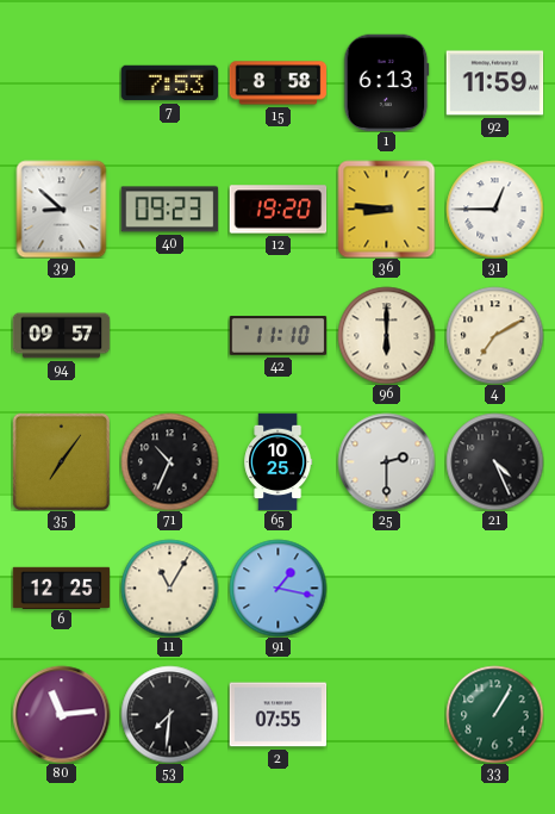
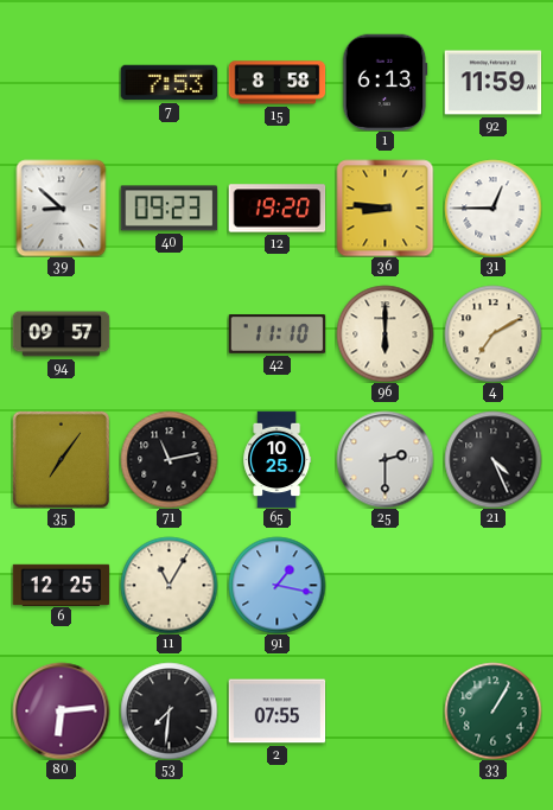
71: 10:34 -> 11:13 (169, 459)
80: 11:14 -> 6:14 (61, 710)
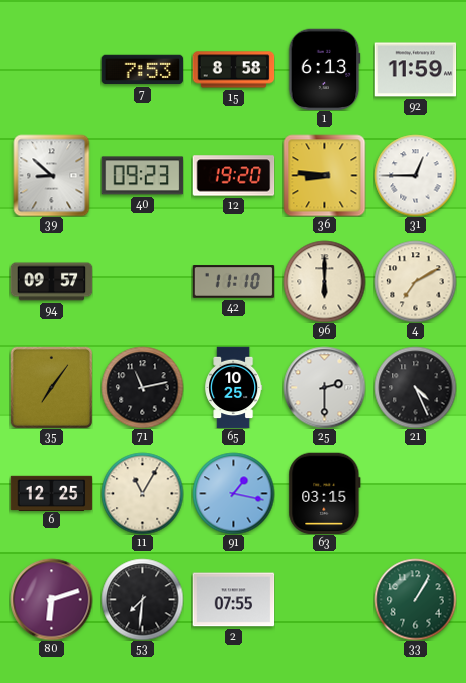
63: none -> 03:15 (325, 493)
80: 6:14 -> 6:12 (51, 599)
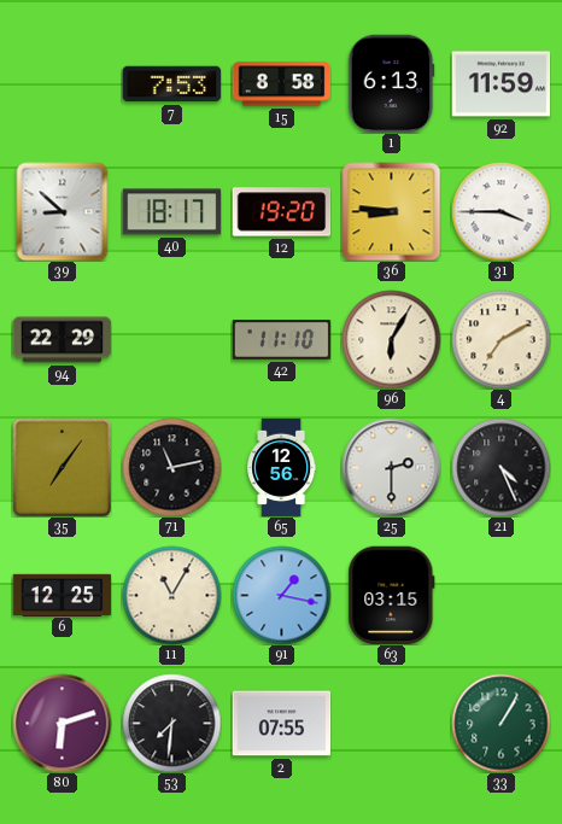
40: 09:23 -> 18:17 (171, 212)
31: 12:45 -> 3:45 (500, 211)
94: 09:57 -> 22:29 (62, 340)
96: 6:00 -> 6:05 (391, 339)
65: 10:25 -> 12:56 (282, 467)
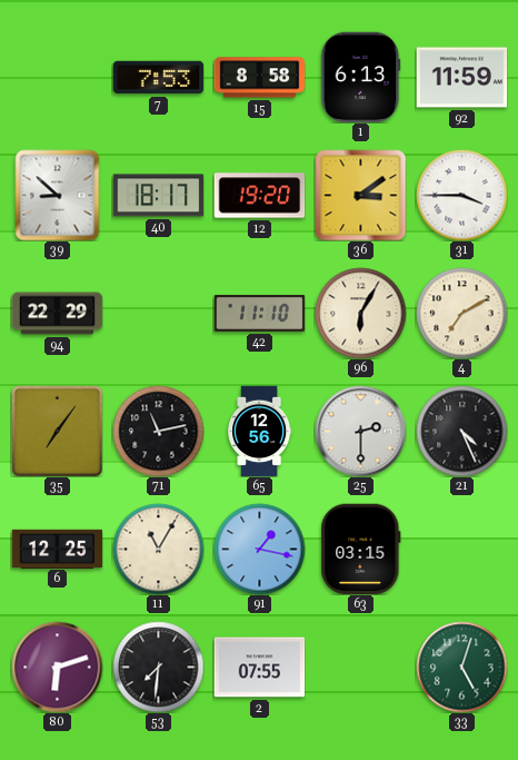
36: 8:46 -> 3:09 (360, 195)
33: 1:05 -> 5:03 (461, 667)
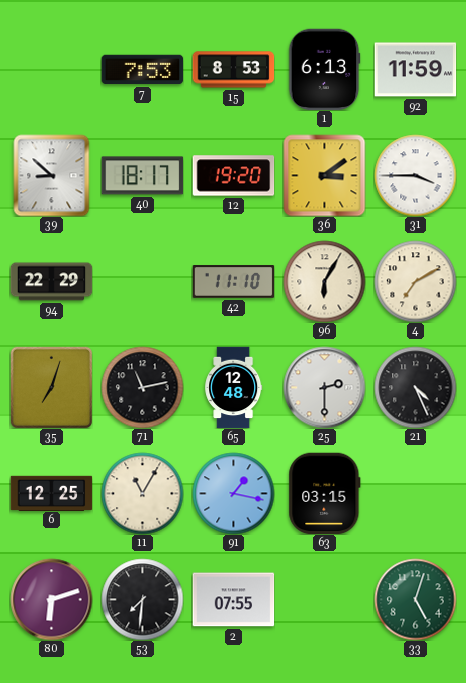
15: 8:58 -> 8:53 (233, 70)
35: 7:06 -> 7:03 (51, 387)
65: 12:56 -> 12:48 (234, 387)
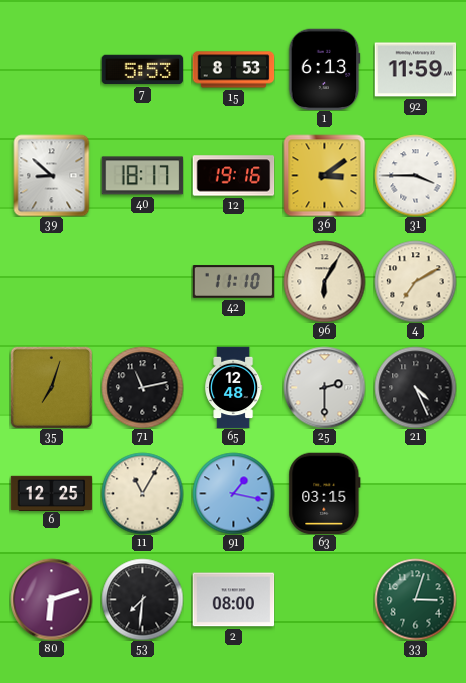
7: 7:53 -> 5:53 (142, 70)
12: 19:20 -> 19:16 (233, 176)
94: 22:29 -> none (51, 282)
2: 07:55 -> 08:00 (233, 600)
33: 5:03 -> 3:03 (415, 599)
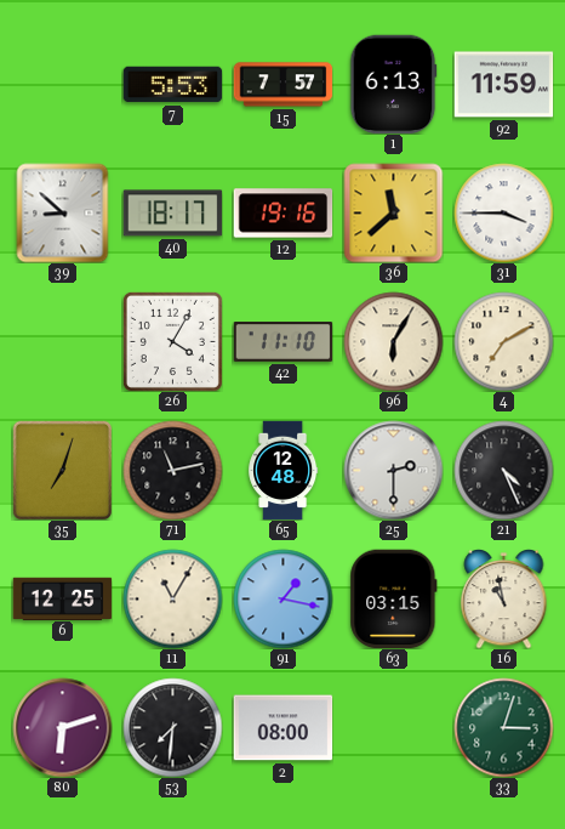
15: 8:53 -> 7:57 (282, 85)
36: 3:09 -> 11:38 (393, 212)
26: none -> 4:05 (172, 341)
16: none -> 10:58 (504, 600)
